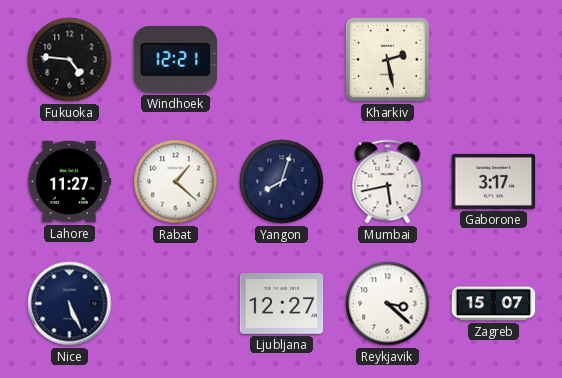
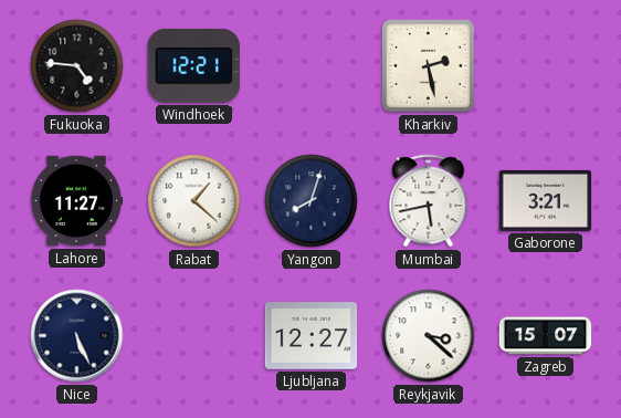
Gaborone: 3:17 -> 3:21 (546, 200)
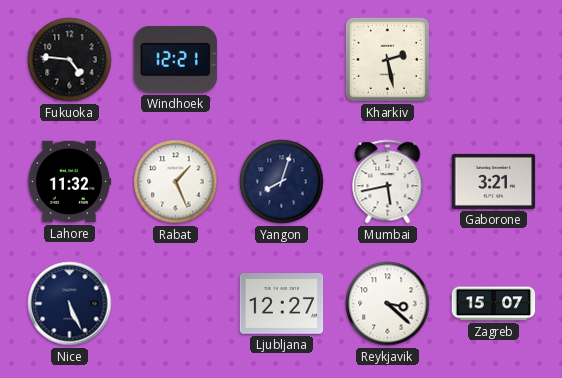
Lahore: 11:27 -> 11:32 (69, 182)
Rabat: 1:22 -> 1:26 (176, 182)
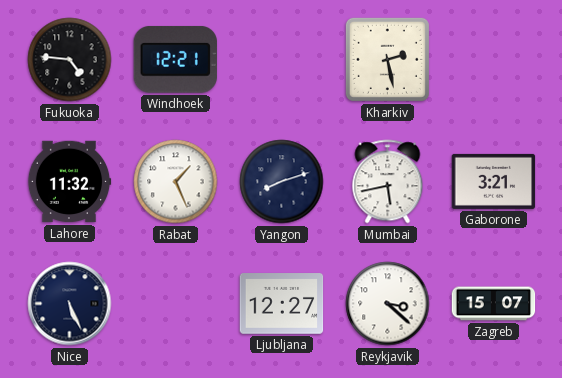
Yangon: 8:03 -> 8:12 (282, 182)
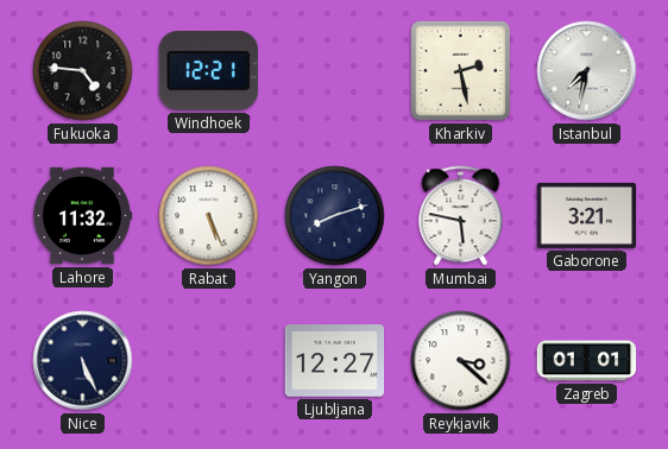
Istanbul: none -> 7:32 (587, 71)
Rabat: 1:26 -> 5:26 (209, 216)
Mumbai: 5:43 -> 5:47 (461, 216)
Zagreb: 15:07 -> 01:01 (587, 361)
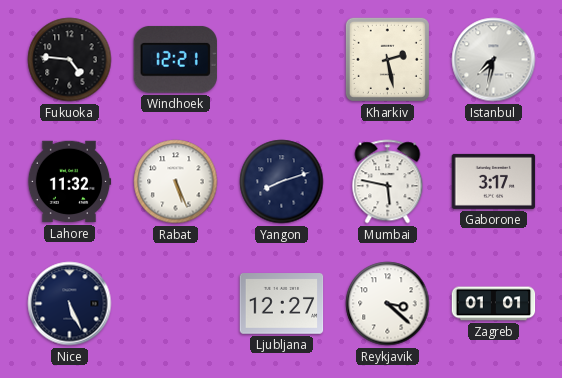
Gaborone: 3:21 -> 3:17 (494, 181)
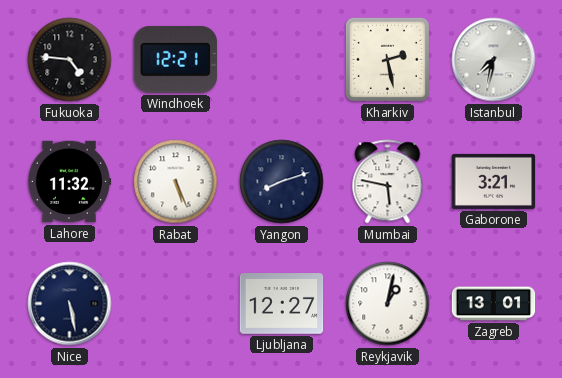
Gaborone: 3:17 -> 3:21 (494, 181)
Nice: 5:26 -> 5:28 (70, 304)
Reykjavik: 3:22 -> 1:02 (388, 304)
Zagreb: 01:01 -> 13:01 (494, 304)
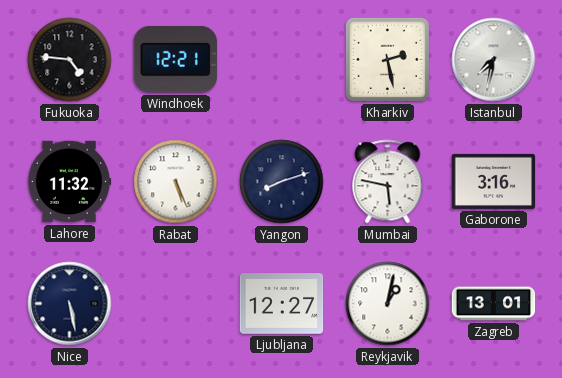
Gaborone: 3:21 -> 3:16 (494, 181)
